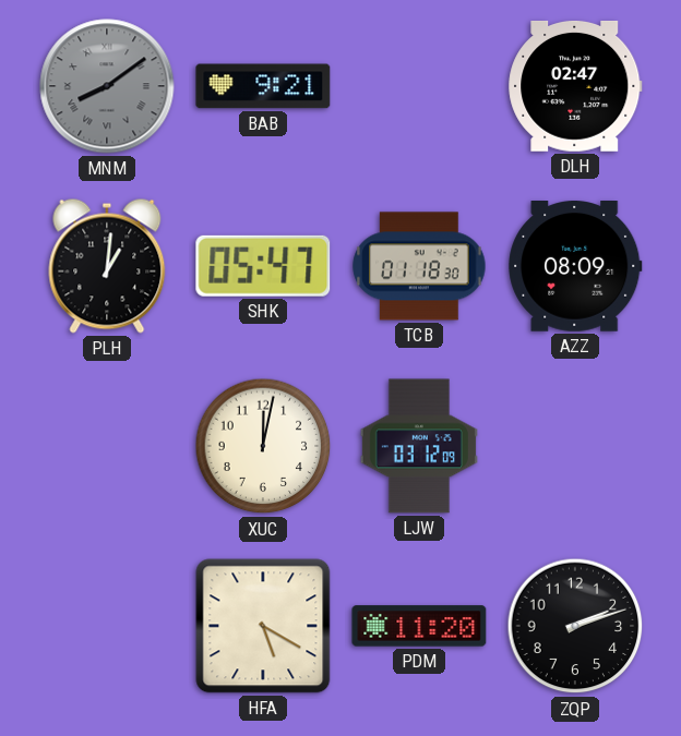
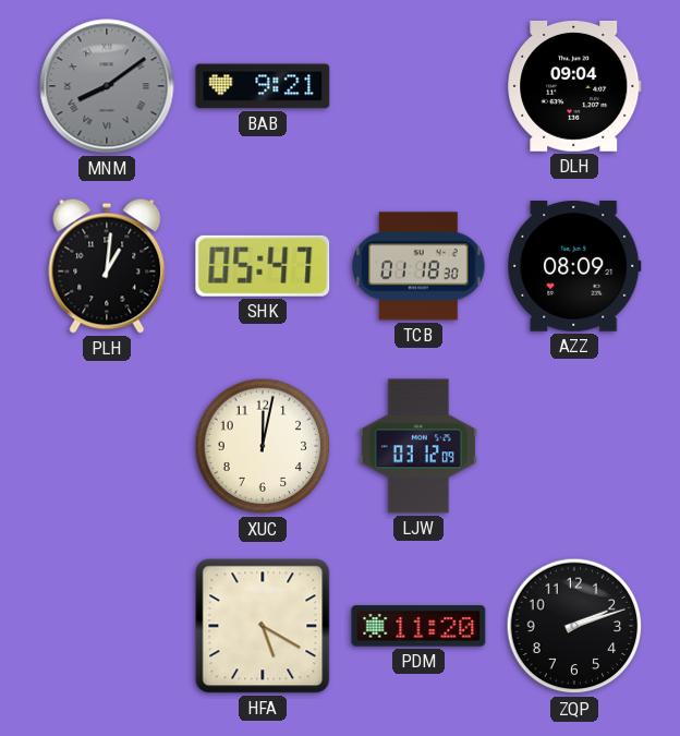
DLH: 02:47 -> 09:04 (574, 86)
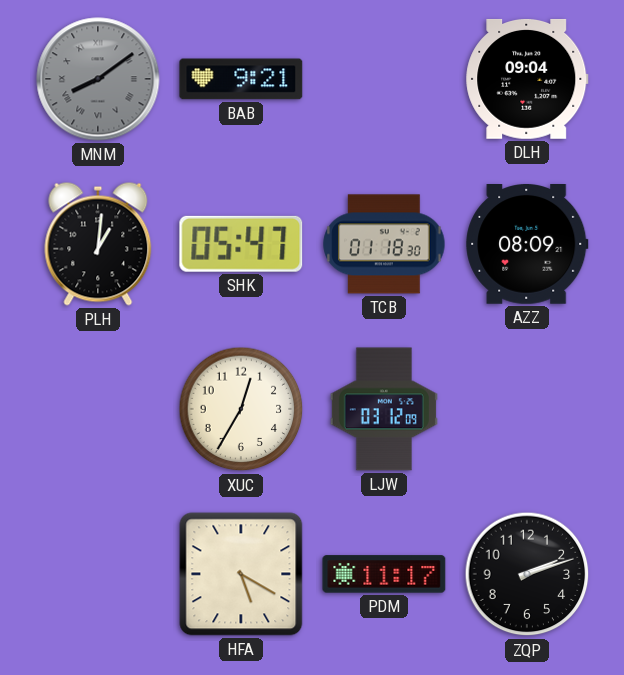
XUC: 12:02 -> 12:35 (241, 409)
PDM: 11:20 -> 11:17 (384, 574)
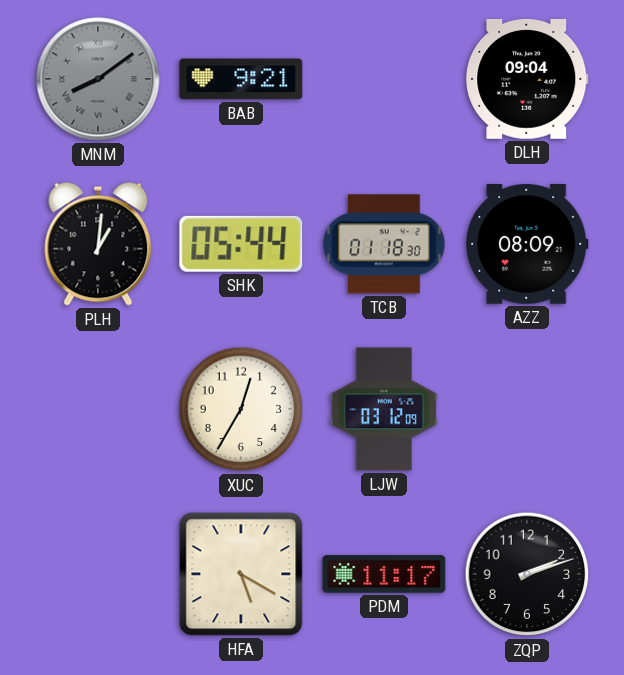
SHK: 05:47 -> 05:44 (241, 244)
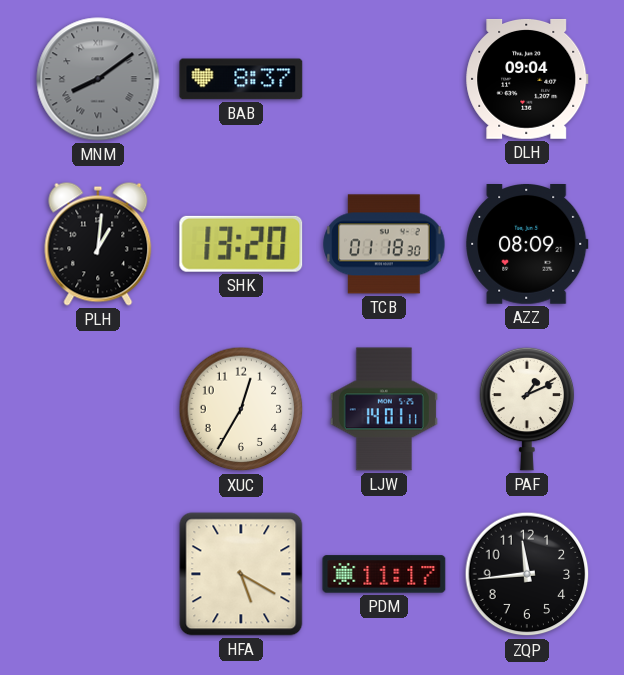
BAB: 9:21 -> 8:37 (241, 79)
SHK: 05:44 -> 13:20 (241, 244)
LJW: 03:12 -> 14:01 (384, 409)
PAF: none -> 1:11 (527, 409)
ZQP: 2:12 -> 11:44 (527, 574)
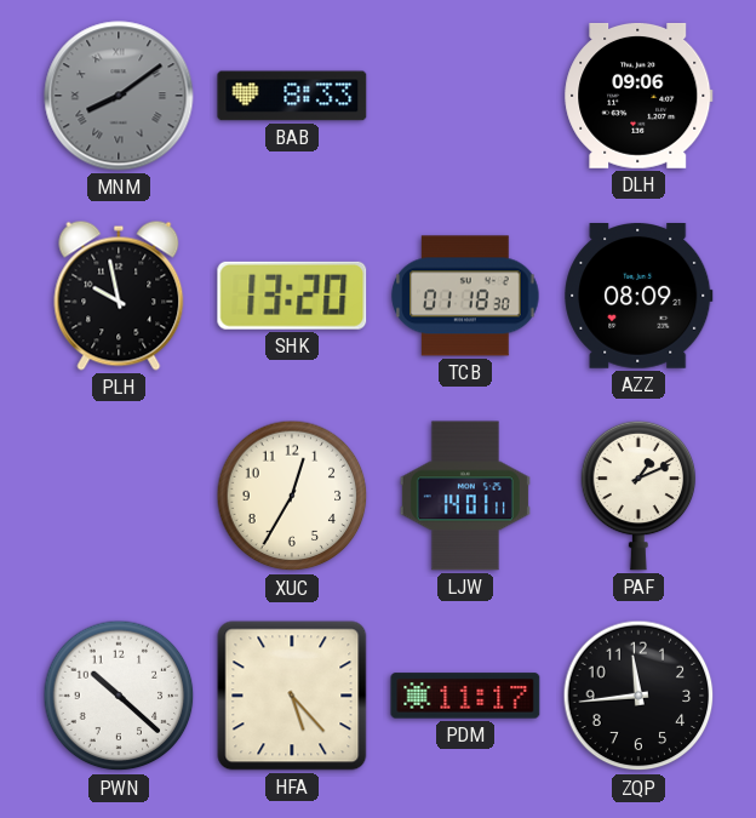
BAB: 8:37 -> 8:33 (292, 96)
DLH: 09:04 -> 09:06 (638, 96)
PLH: 1:01 -> 9:58 (119, 296)
PWN: none -> 10:22 (119, 696)
HFA: 5:20 -> 5:23 (292, 696)
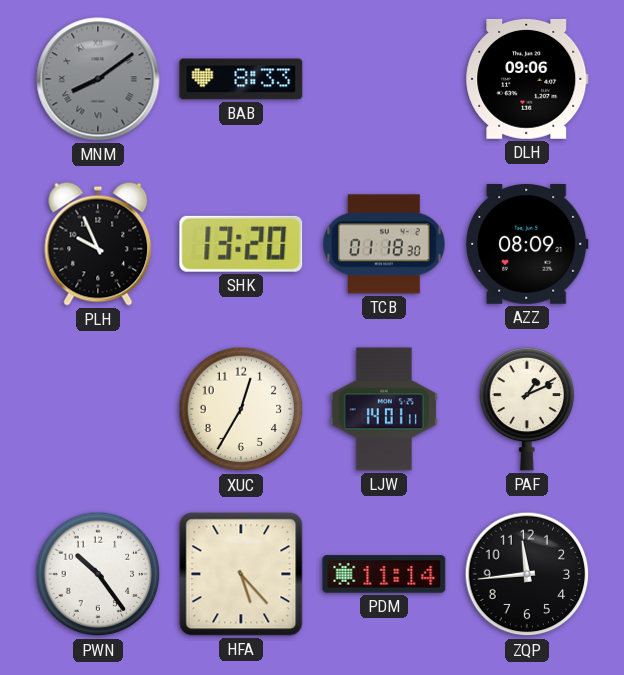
PLH: 9:58 -> 9:56 (98, 244)
PWN: 10:22 -> 10:24 (98, 574)
PDM: 11:17 -> 11:14 (384, 574)
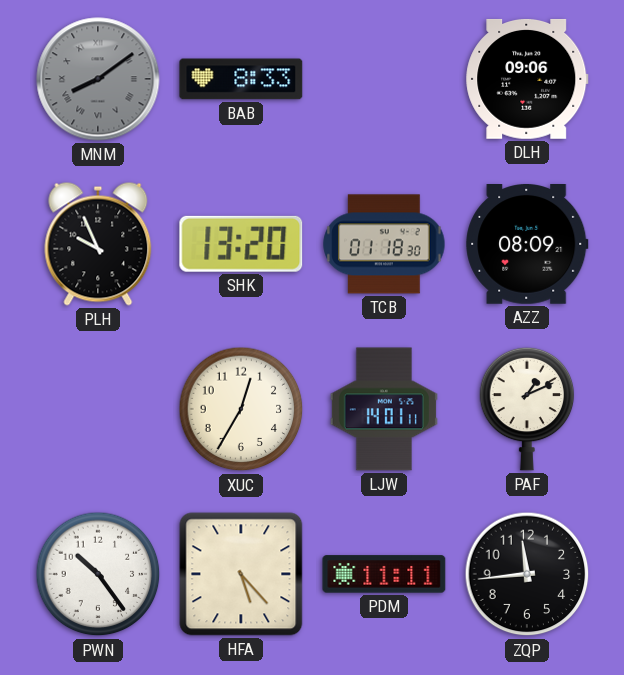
PDM: 11:14 -> 11:11 (384, 574)
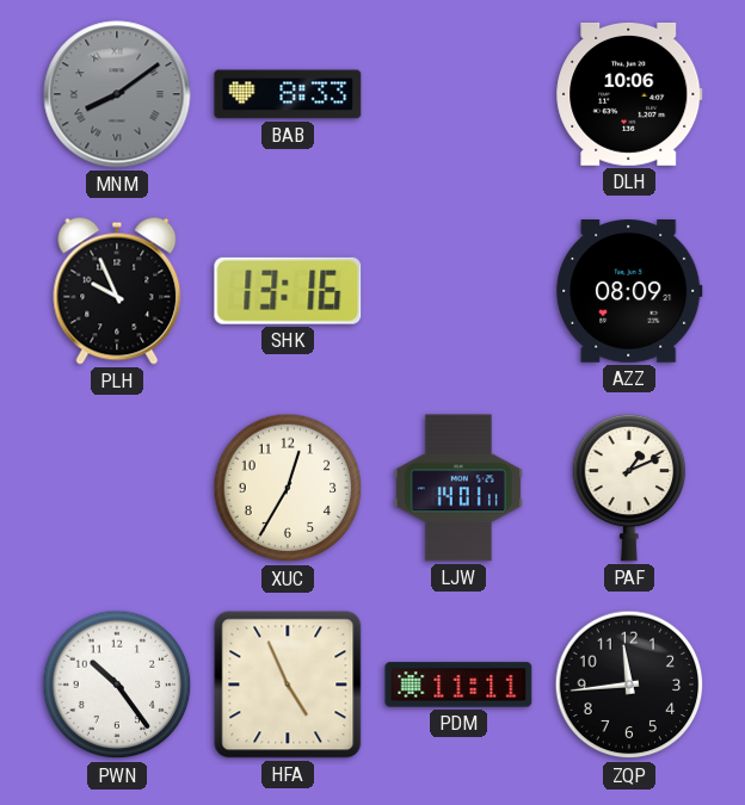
DLH: 09:06 -> 10:06 (629, 94)
SHK: 13:20 -> 13:16 (288, 291)
TCB: 01:18 -> none (384, 244)
HFA: 5:23 -> 4:56 (288, 685)
